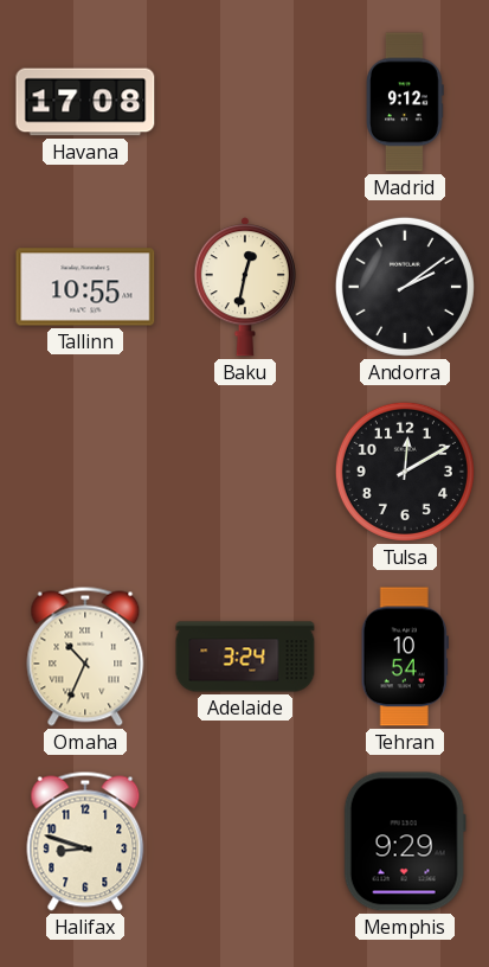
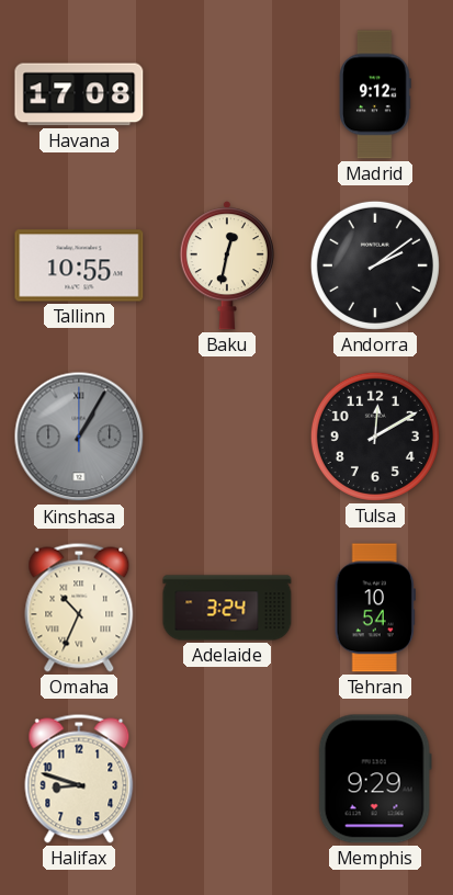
Kinshasa: none -> 1:05 (79, 437)
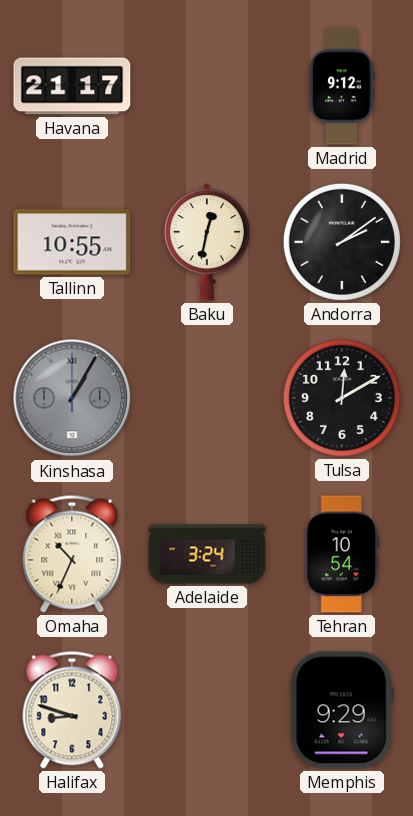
Havana: 17:08 -> 21:17 (72, 86)
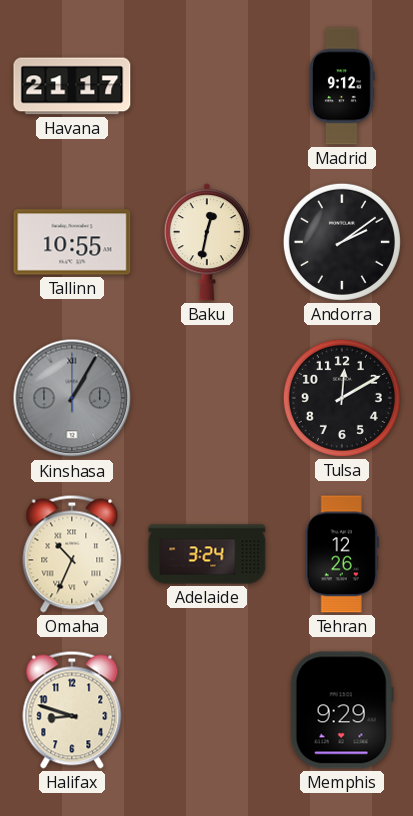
Tehran: 10:54 -> 12:26 (342, 554)
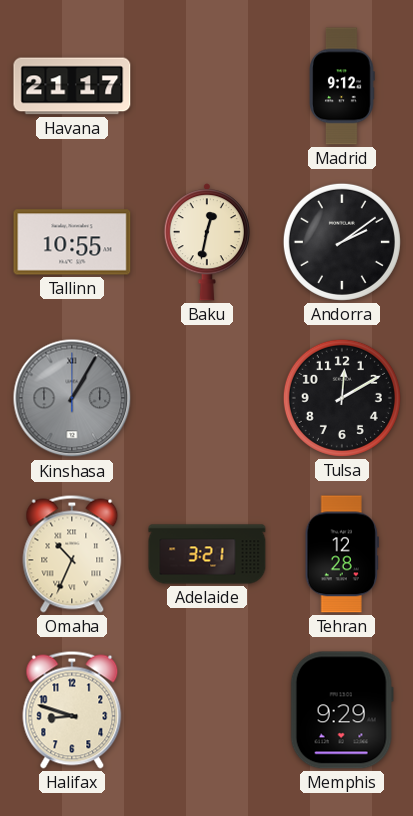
Adelaide: 3:24 -> 3:21 (207, 554)
Tehran: 12:26 -> 12:28 (342, 554)
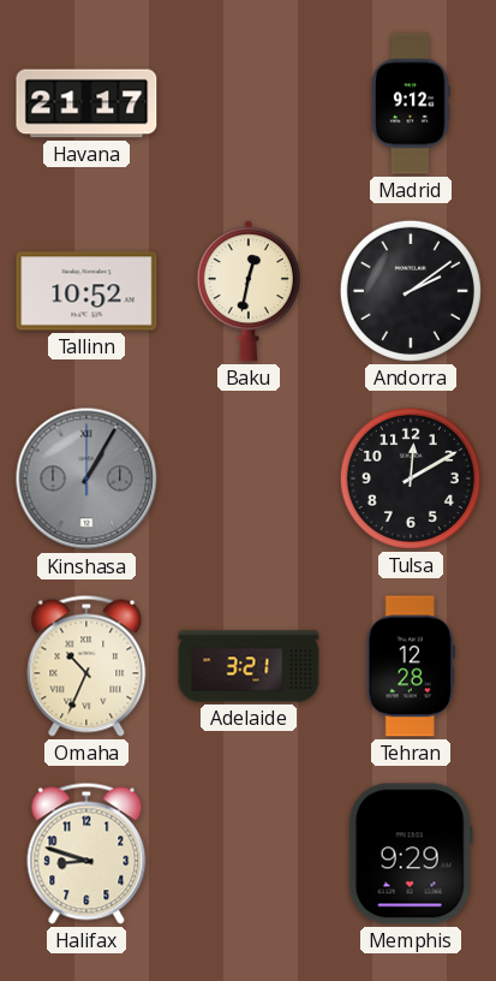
Tallinn: 10:55 -> 10:52 (86, 291)
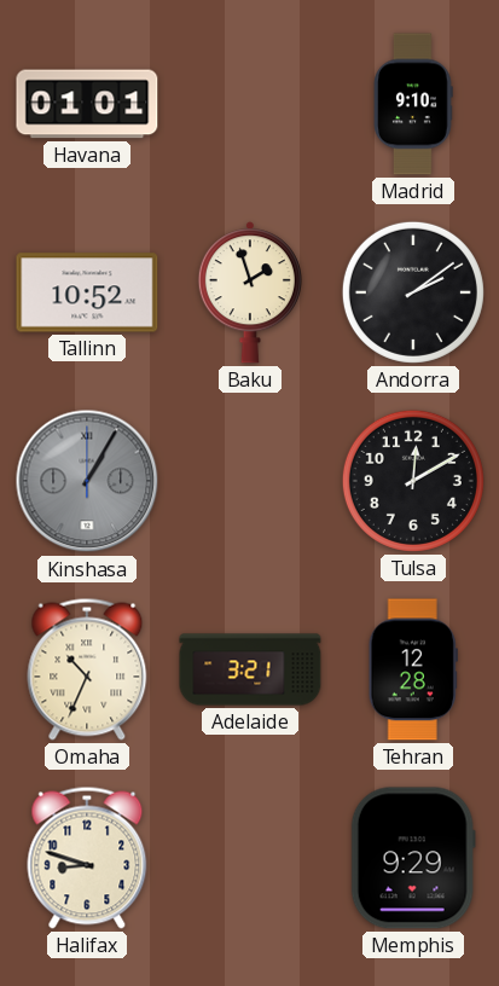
Havana: 21:17 -> 01:01 (87, 104)
Madrid: 9:12 -> 9:10 (413, 104)
Baku: 12:32 -> 1:57 (250, 292)
